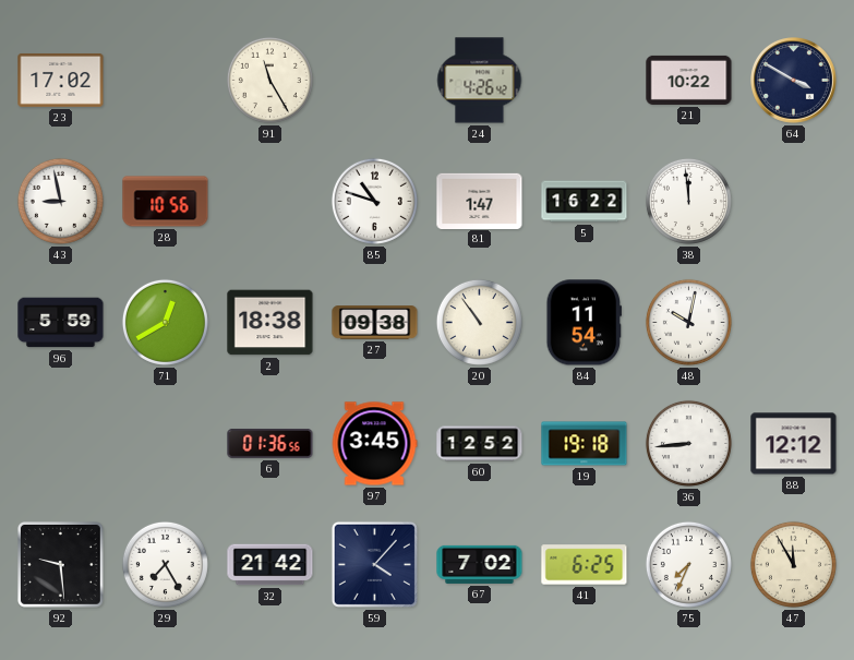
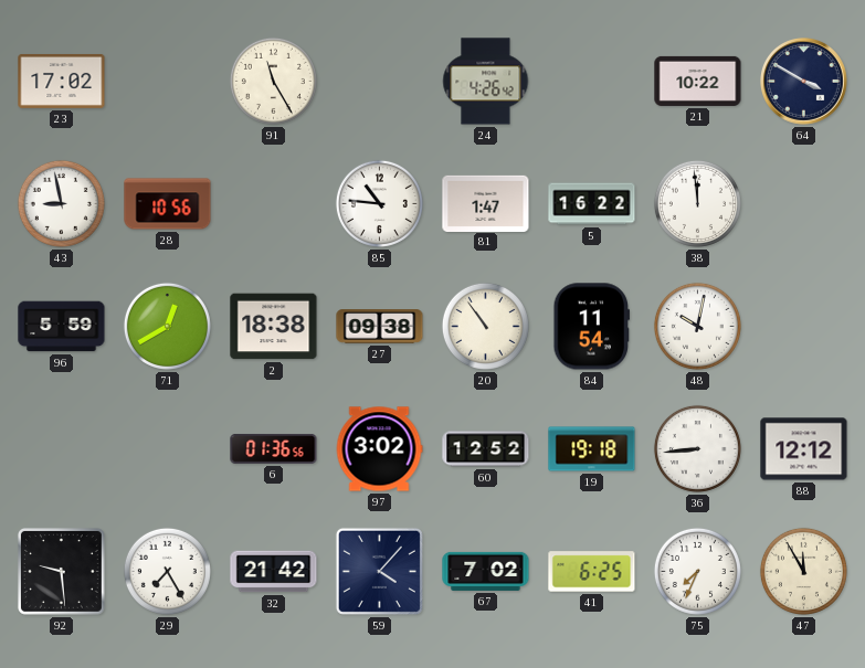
85: 10:48 -> 10:46 (379, 203)
97: 3:45 -> 3:02 (379, 449)
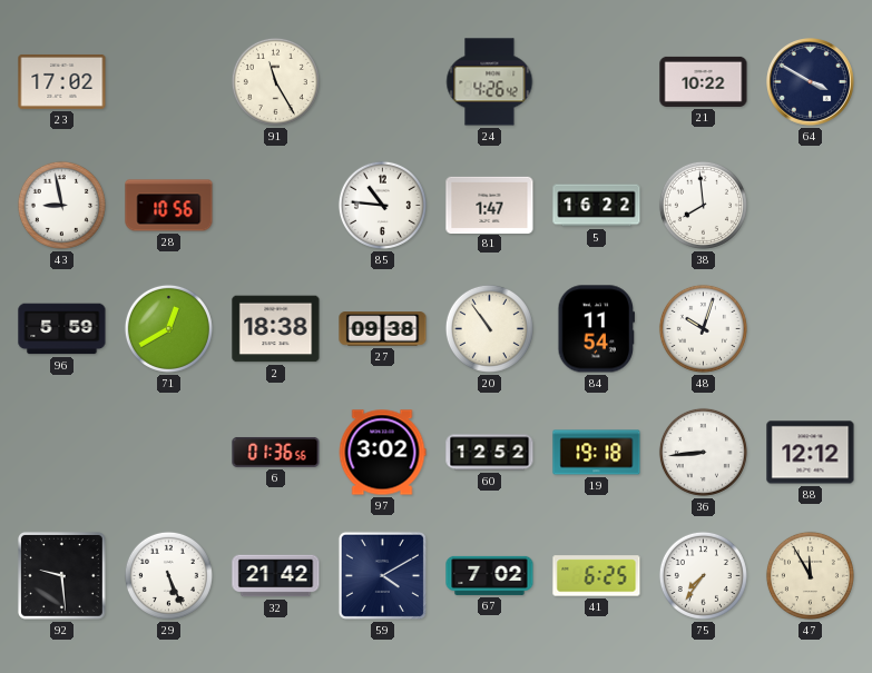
38: 11:59 -> 7:59 (703, 205)
48: 10:02 -> 10:03 (703, 328)
29: 7:25 -> 5:26 (168, 575)
59: 4:07 -> 4:10 (382, 575)
75: 7:34 -> 7:36 (703, 575)
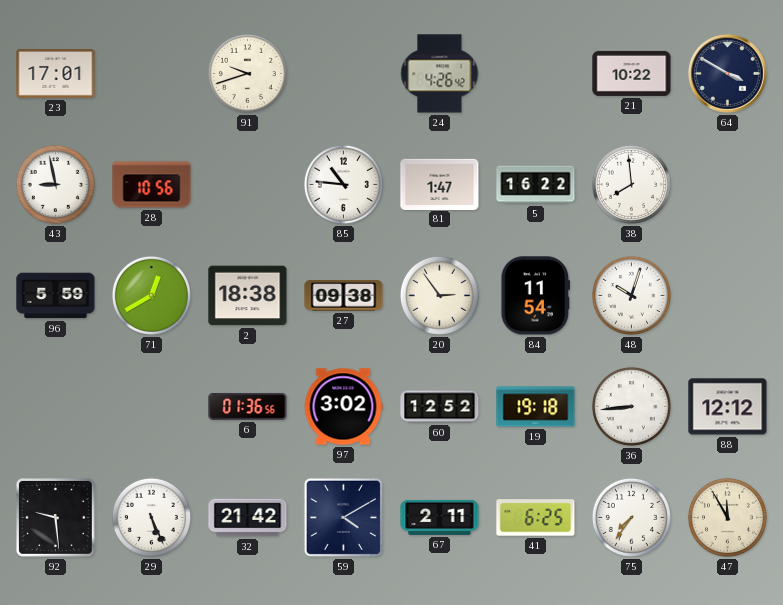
23: 17:02 -> 17:01 (56, 74)
91: 11:25 -> 9:42 (247, 73)
20: 10:54 -> 2:54 (439, 295)
67: 7:02 -> 2:11 (440, 517)
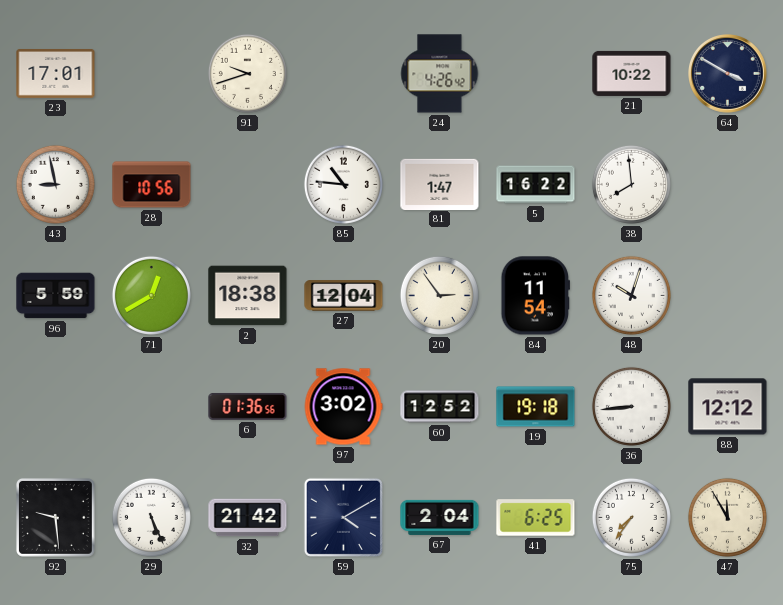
27: 09:38 -> 12:04 (344, 296)
67: 2:11 -> 2:04 (440, 517)
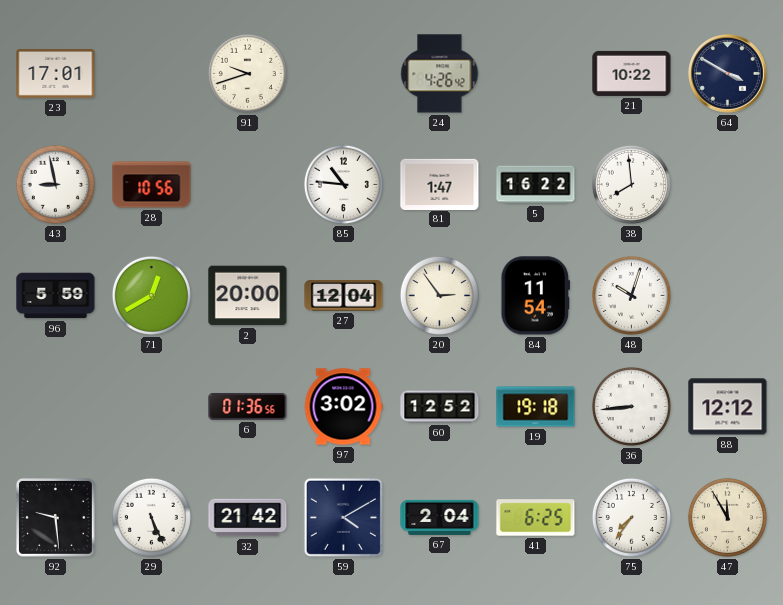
2: 18:38 -> 20:00 (248, 296)
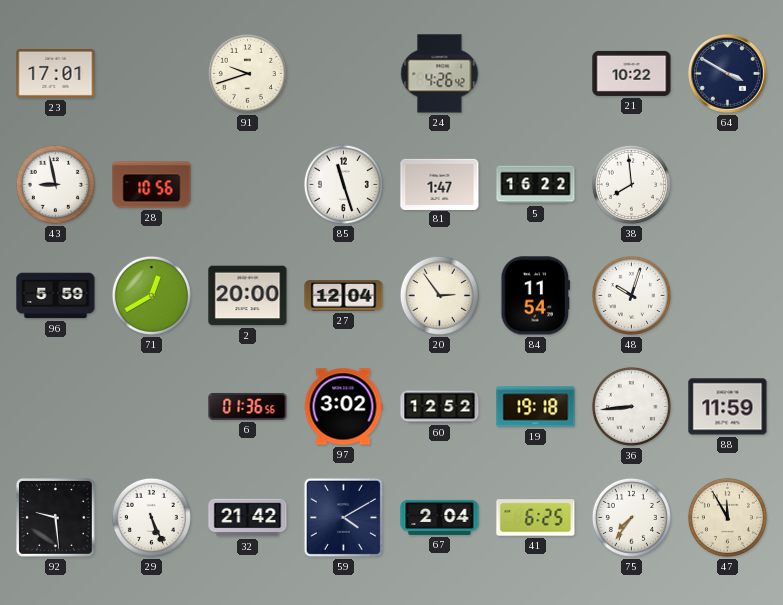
85: 10:46 -> 11:27 (343, 184)
88: 12:12 -> 11:59 (728, 407)
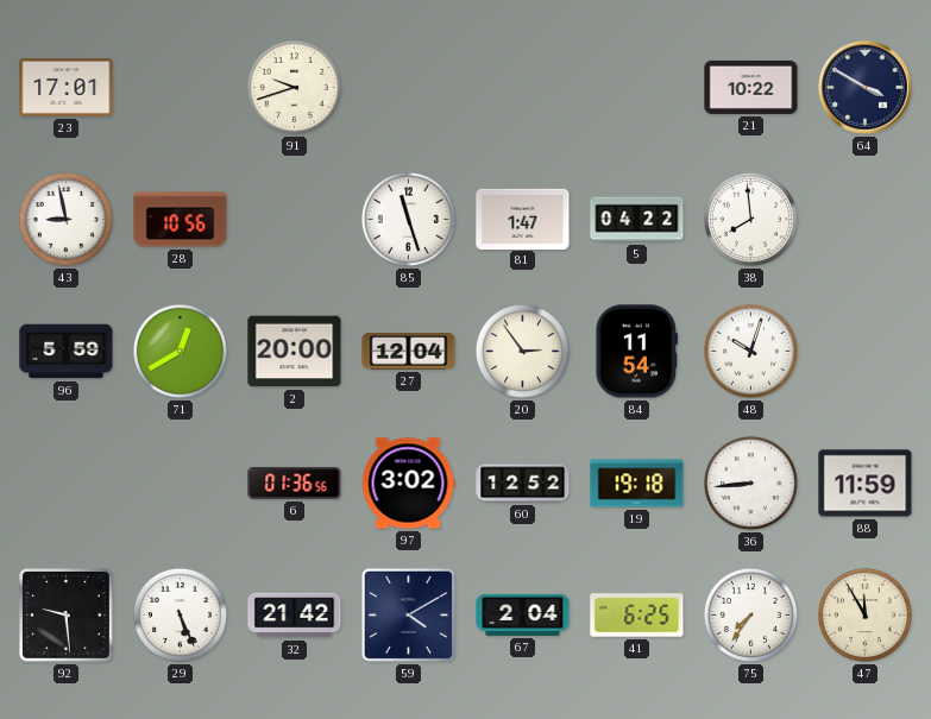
24: 4:26 -> none (440, 74)
5: 16:22 -> 04:22 (637, 220)
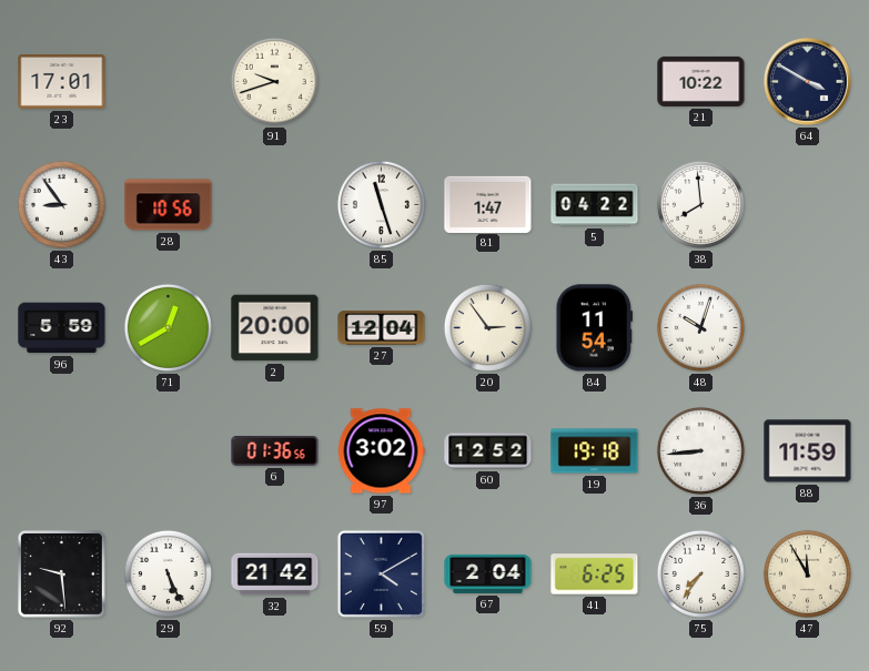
43: 8:58 -> 8:54 (61, 204)
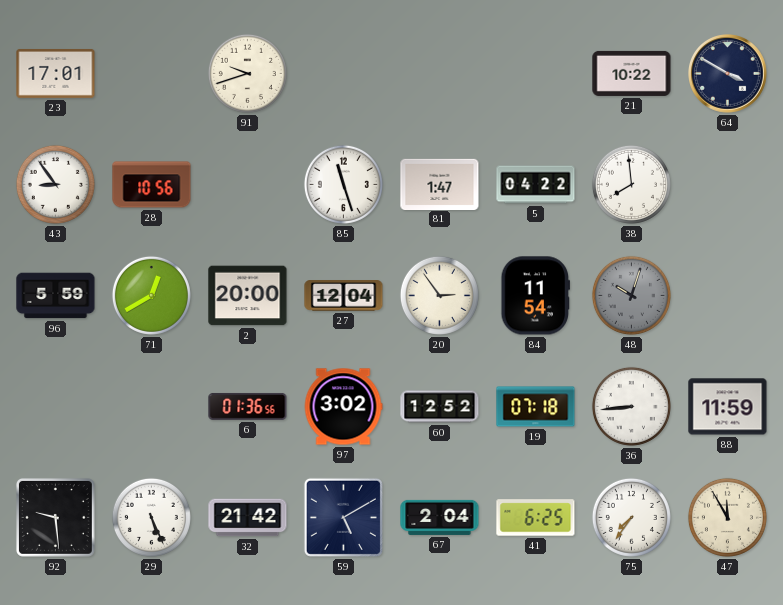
48 dial: white -> grey (631, 295)
19: 19:18 -> 07:18 (536, 407)
59: 4:10 -> 5:10 (343, 517)
